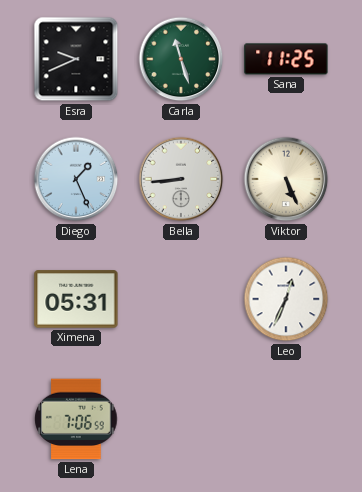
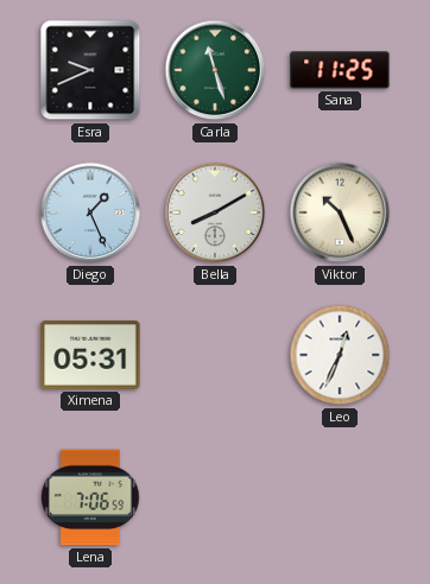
Bella: 8:44 -> 8:10 (215, 212)
Viktor: 5:26 -> 10:26 (340, 212)
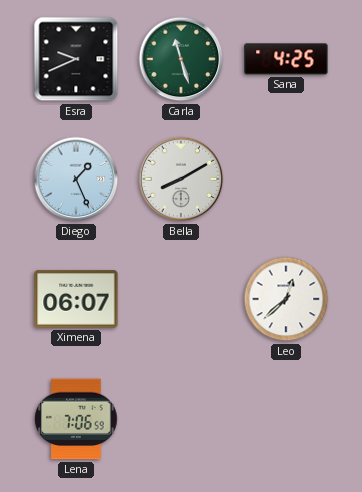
Sana: 11:25 -> 4:25 (286, 59)
Viktor: 10:26 -> none (340, 212)
Ximena: 05:31 -> 06:07 (76, 299)
Leo: 12:34 -> 12:38 (286, 299)
